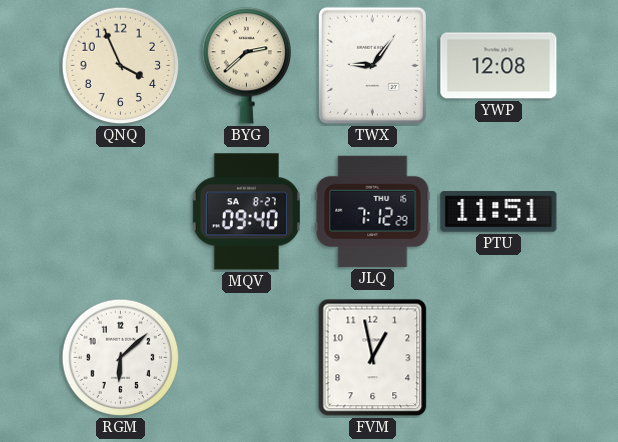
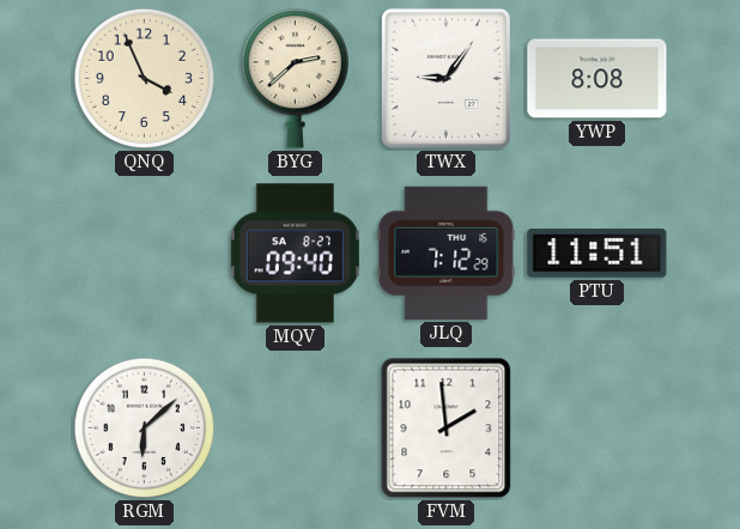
YWP: 12:08 -> 8:08 (598, 79)
FVM: 12:58 -> 1:59 (447, 428)
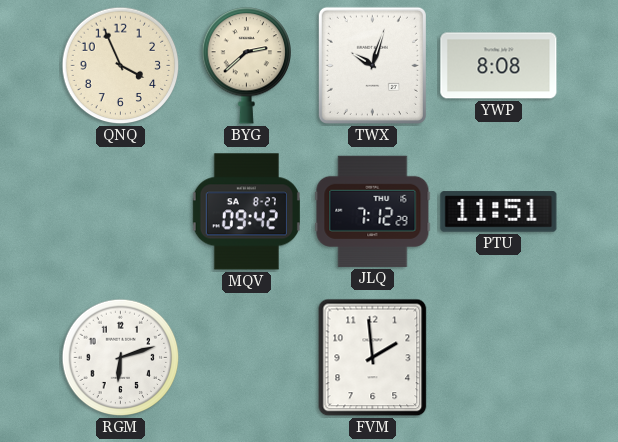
TWX: 9:06 -> 10:03 (372, 65)
MQV: 09:40 -> 09:42 (246, 212)
RGM: 6:08 -> 6:12 (121, 358)
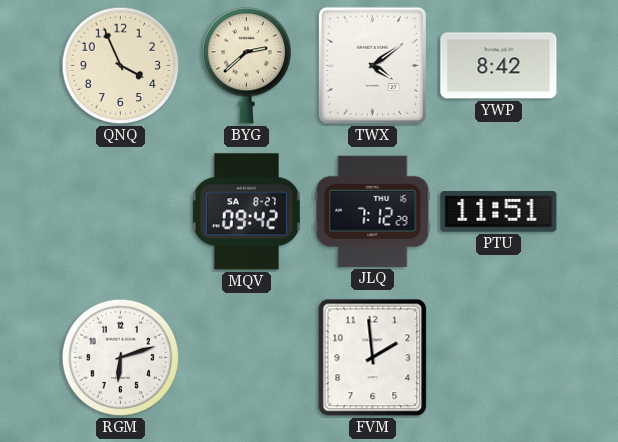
TWX: 10:03 -> 4:09 (372, 65)
YWP: 8:08 -> 8:42 (499, 66)
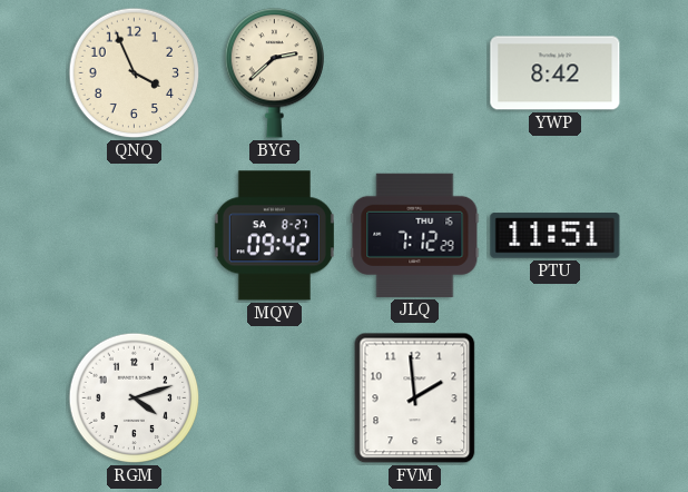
TWX: 4:09 -> none (372, 65)
RGM: 6:12 -> 4:12 (135, 398)
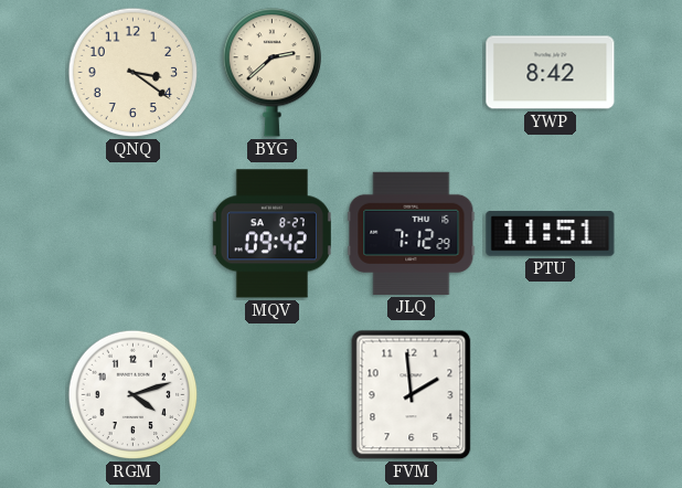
QNQ: 3:56 -> 3:21 (134, 73)
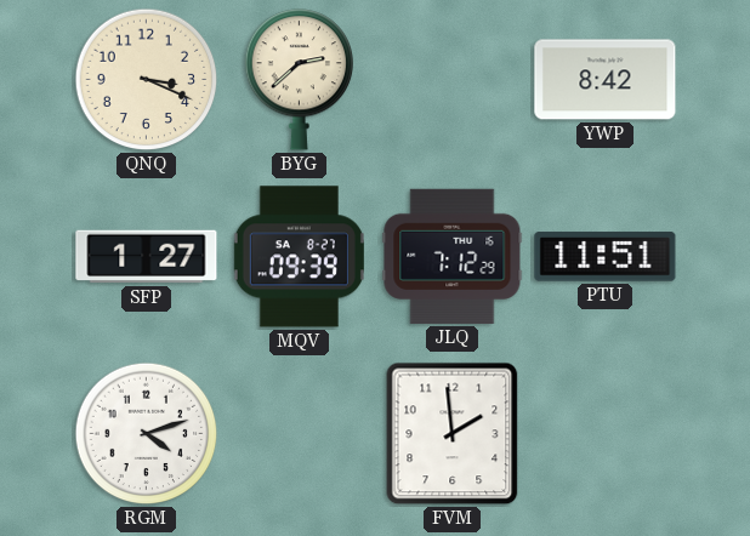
QNQ: 3:21 -> 3:19 (147, 80)
SFP: none -> 1:27 (147, 257)
MQV: 09:42 -> 09:39 (299, 257)
